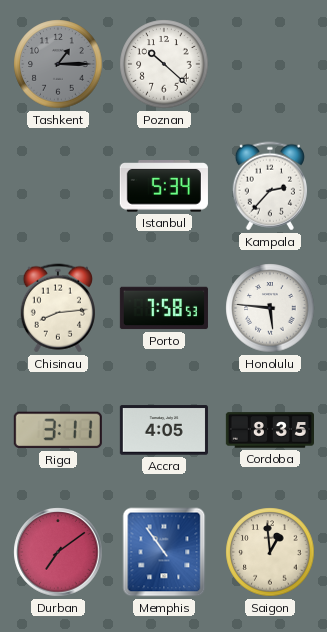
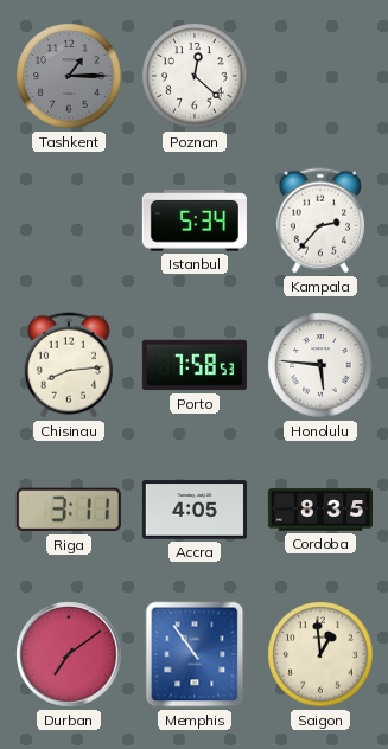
Poznan: 10:22 -> 12:22 (195, 76)
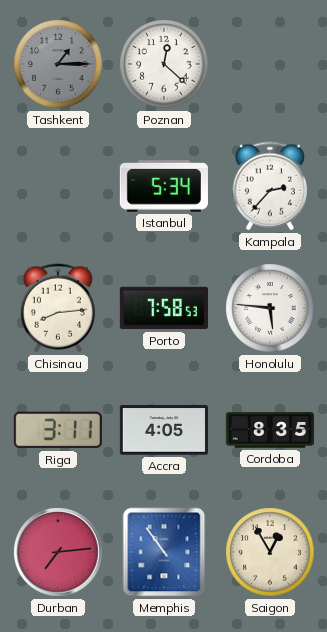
Durban: 7:09 -> 7:14 (58, 552)
Saigon: 12:59 -> 12:55 (270, 552)
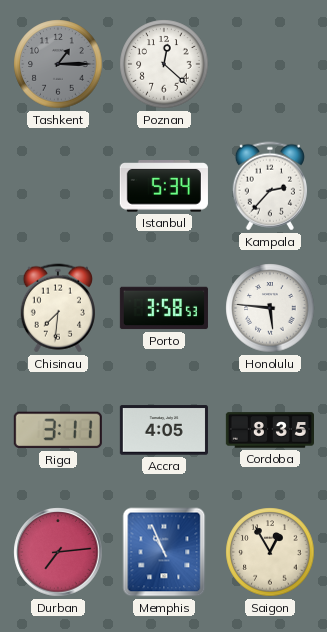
Chisinau: 8:14 -> 7:31 (58, 308)
Porto: 7:58 -> 3:58 (164, 308)
Memphis: 10:54 -> 10:56 (164, 552)
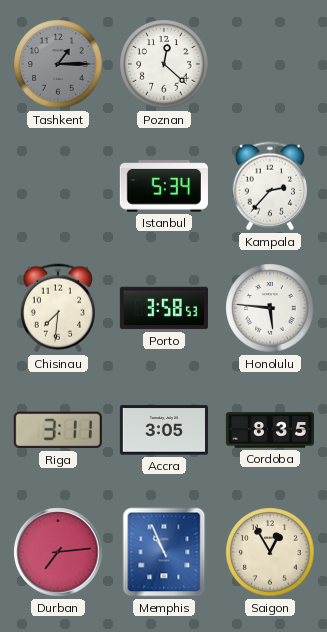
Accra: 4:05 -> 3:05 (164, 430)
